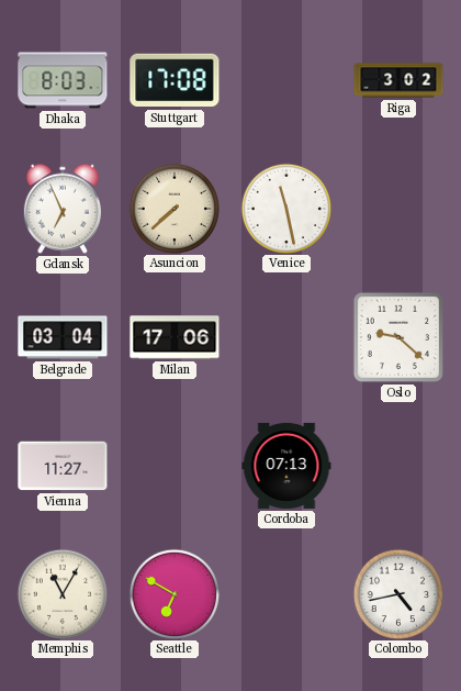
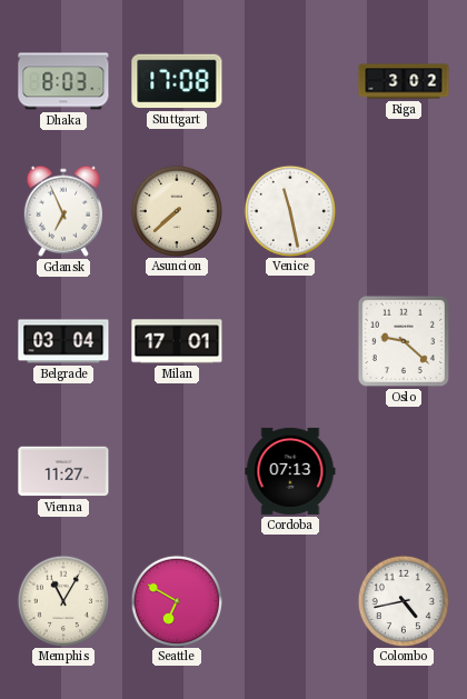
Milan: 17:06 -> 17:01 (177, 341)
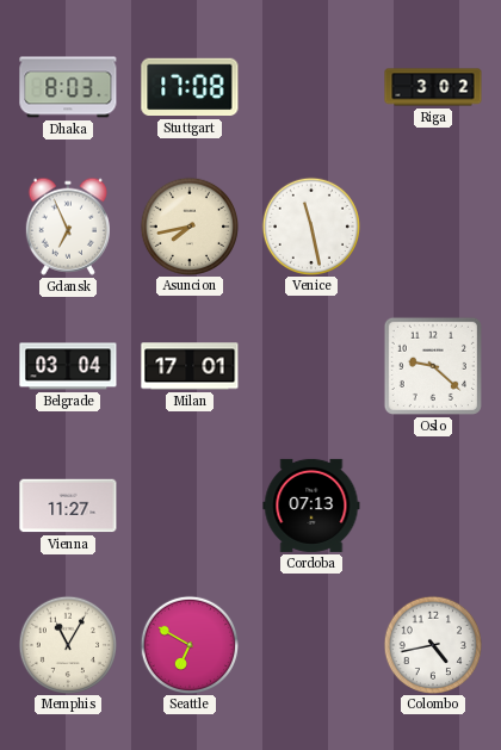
Asuncion: 7:38 -> 7:43 (188, 225)
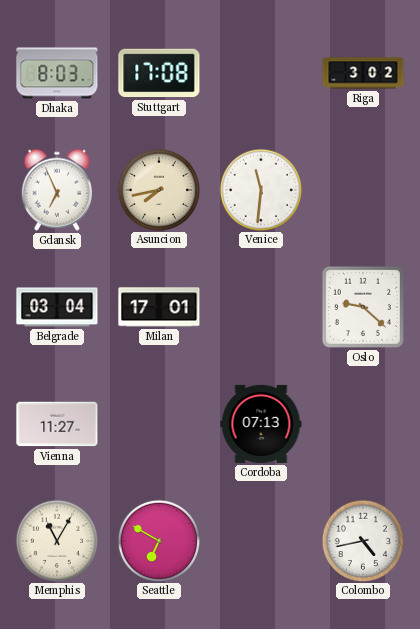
Venice: 11:28 -> 11:31 (260, 189)
